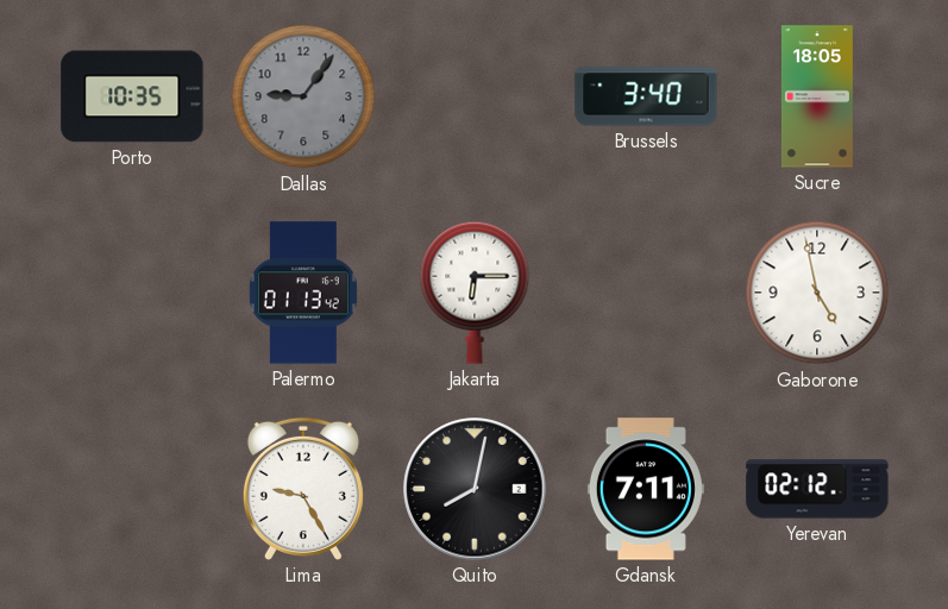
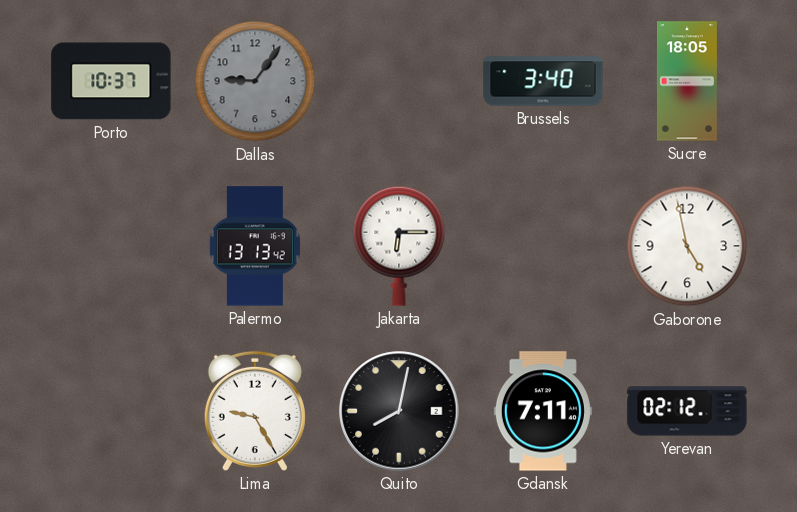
Porto: 10:35 -> 10:37 (111, 81)
Palermo: 01:13 -> 13:13 (255, 246)
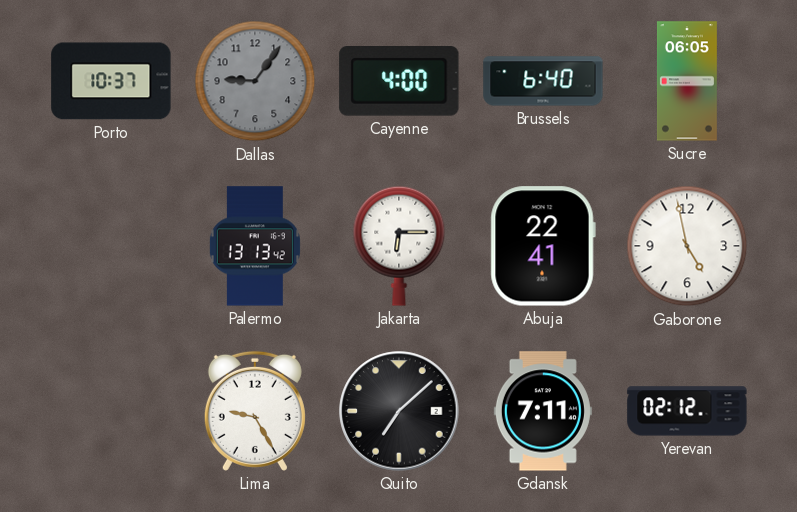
Cayenne: none -> 4:00 (399, 82)
Brussels: 3:40 -> 6:40 (543, 81)
Sucre: 18:05 -> 06:05 (687, 81)
Abuja: none -> 22:41 (543, 246)
Quito: 8:02 -> 7:08 (399, 411)
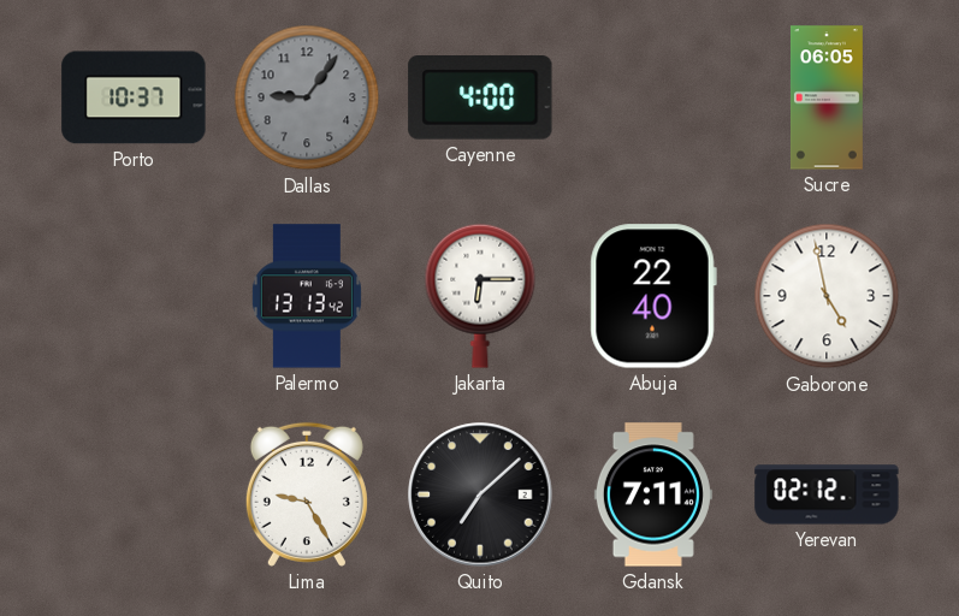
Brussels: 6:40 -> none (543, 81)
Abuja: 22:41 -> 22:40 (653, 296)
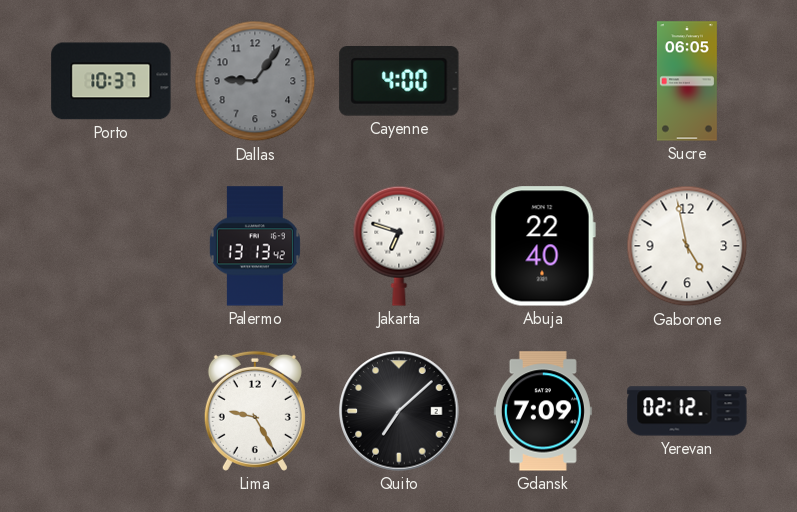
Jakarta: 6:15 -> 6:48 (399, 246)
Gdansk: 7:11 -> 7:09 (543, 411)
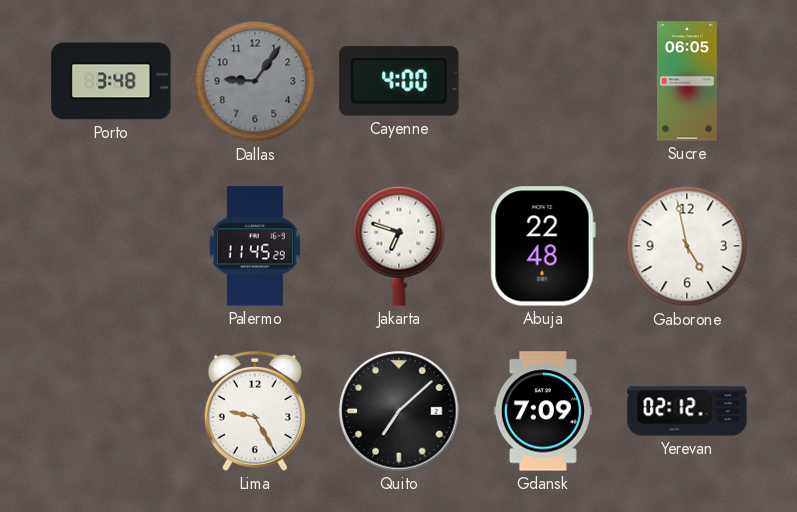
Porto: 10:37 -> 3:48 (111, 81)
Palermo: 13:13 -> 11:45 (255, 246)
Abuja: 22:40 -> 22:48 (543, 246)
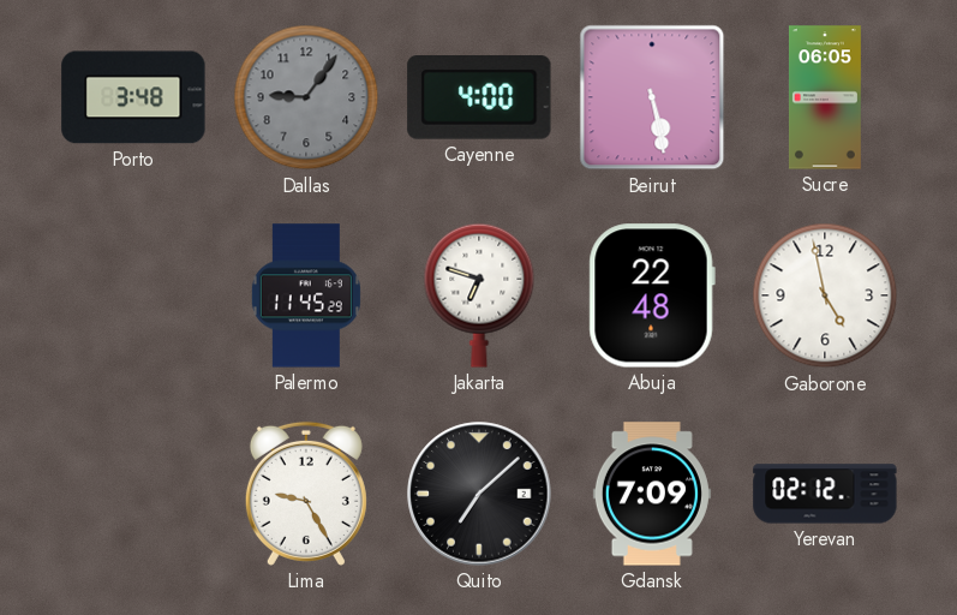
Beirut: none -> 5:28 (652, 97)
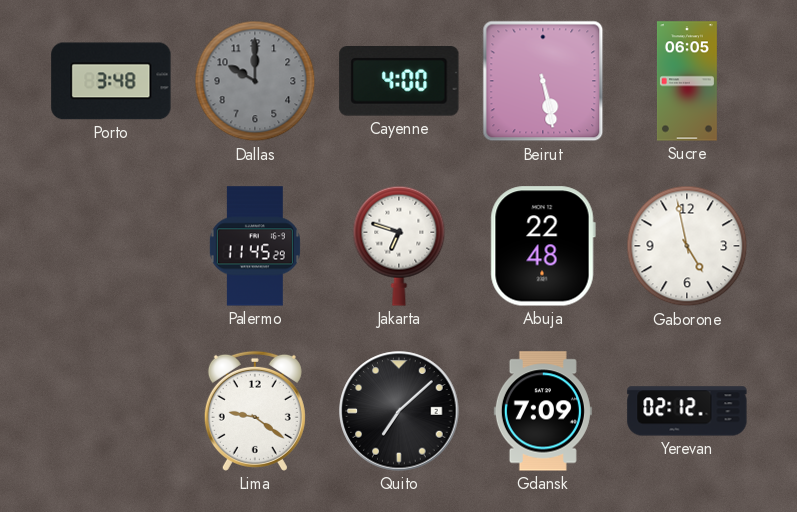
Dallas: 9:06 -> 10:00 (255, 81)
Lima: 9:25 -> 9:21 (255, 411)
